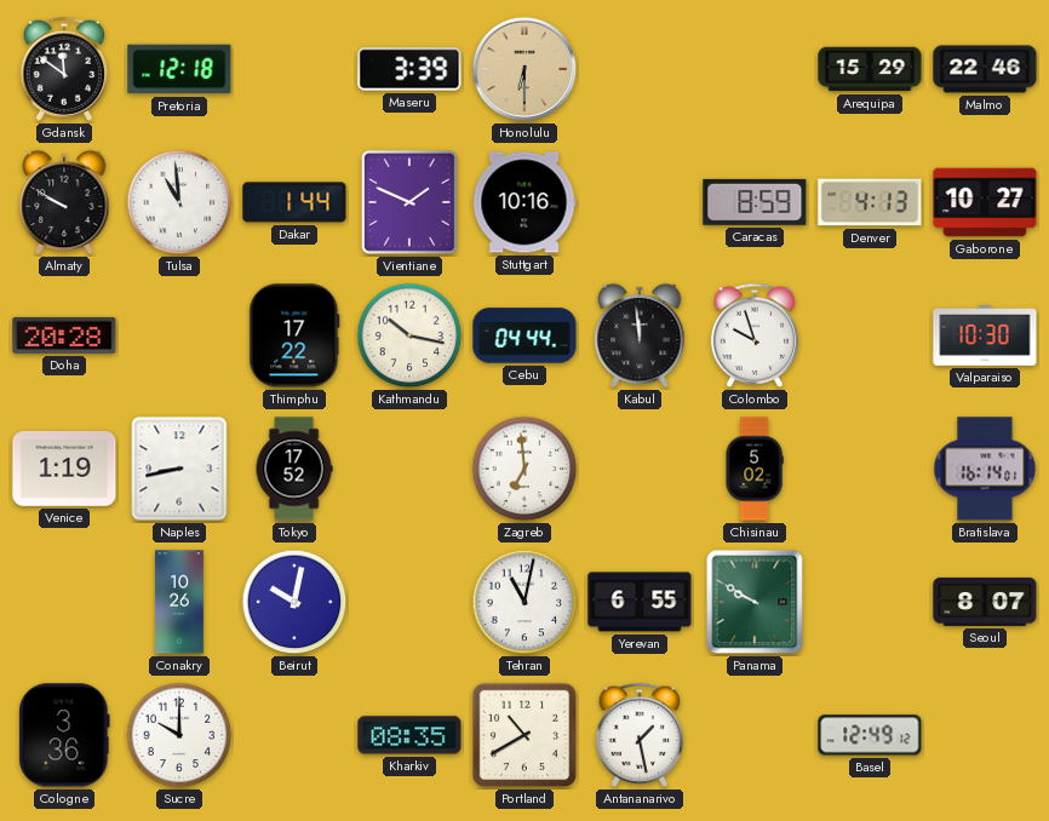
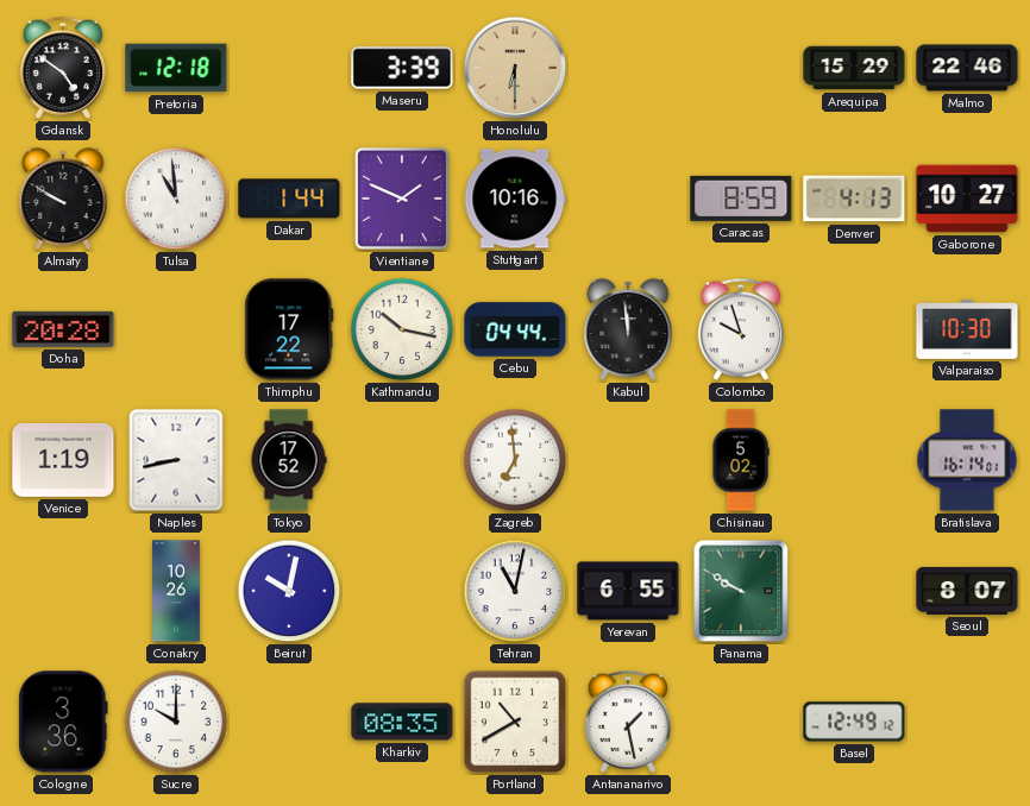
Gdansk: 11:51 -> 4:51 (63, 68)
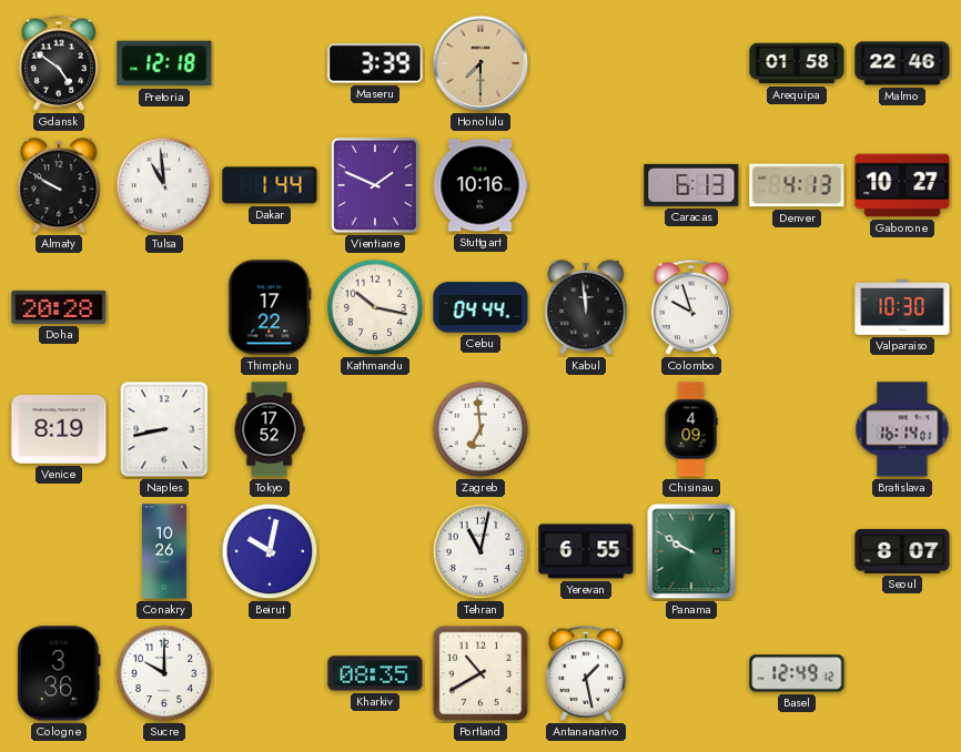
Honolulu: 6:30 -> 7:30 (480, 63)
Arequipa: 15:29 -> 01:58 (797, 63)
Caracas: 8:59 -> 6:13 (691, 185)
Venice: 1:19 -> 8:19 (59, 430)
Chisinau: 5:02 -> 4:09 (691, 429)
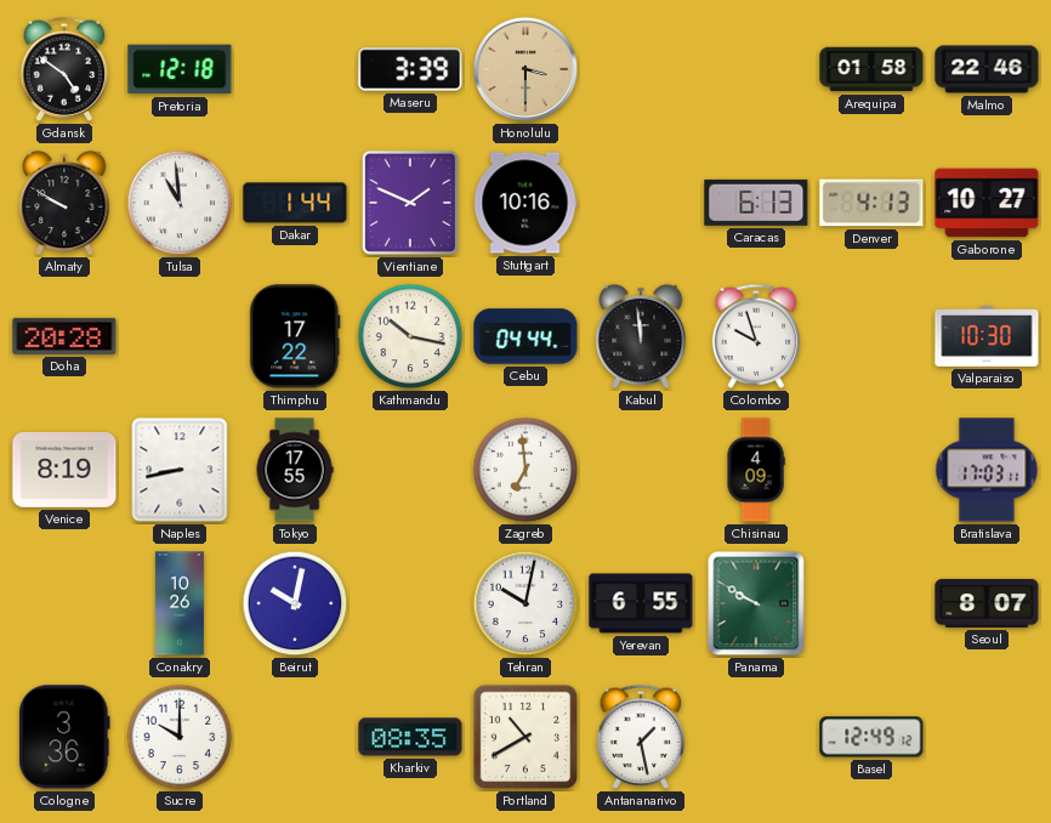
Honolulu: 7:30 -> 3:30 (525, 69)
Tokyo: 17:52 -> 17:55 (295, 470)
Bratislava: 16:14 -> 17:03 (987, 470)
Tehran: 11:02 -> 10:02 (525, 603)
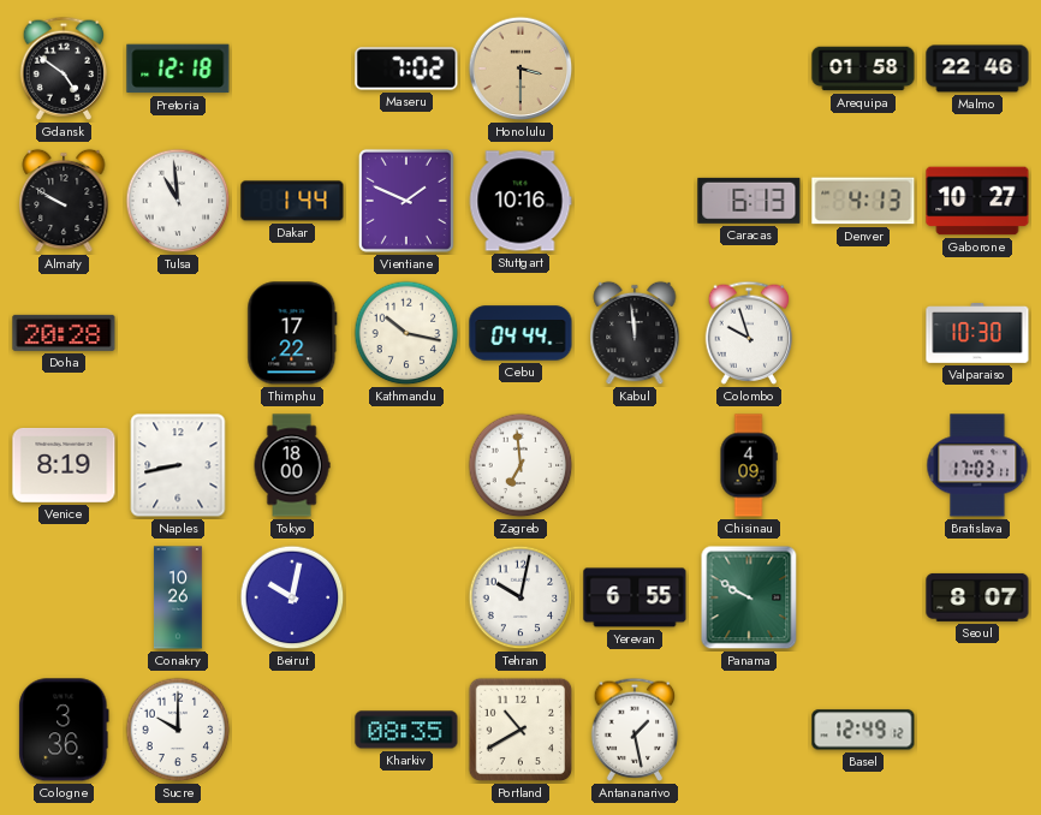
Maseru: 3:39 -> 7:02 (406, 69)
Tokyo: 17:55 -> 18:00 (292, 465)
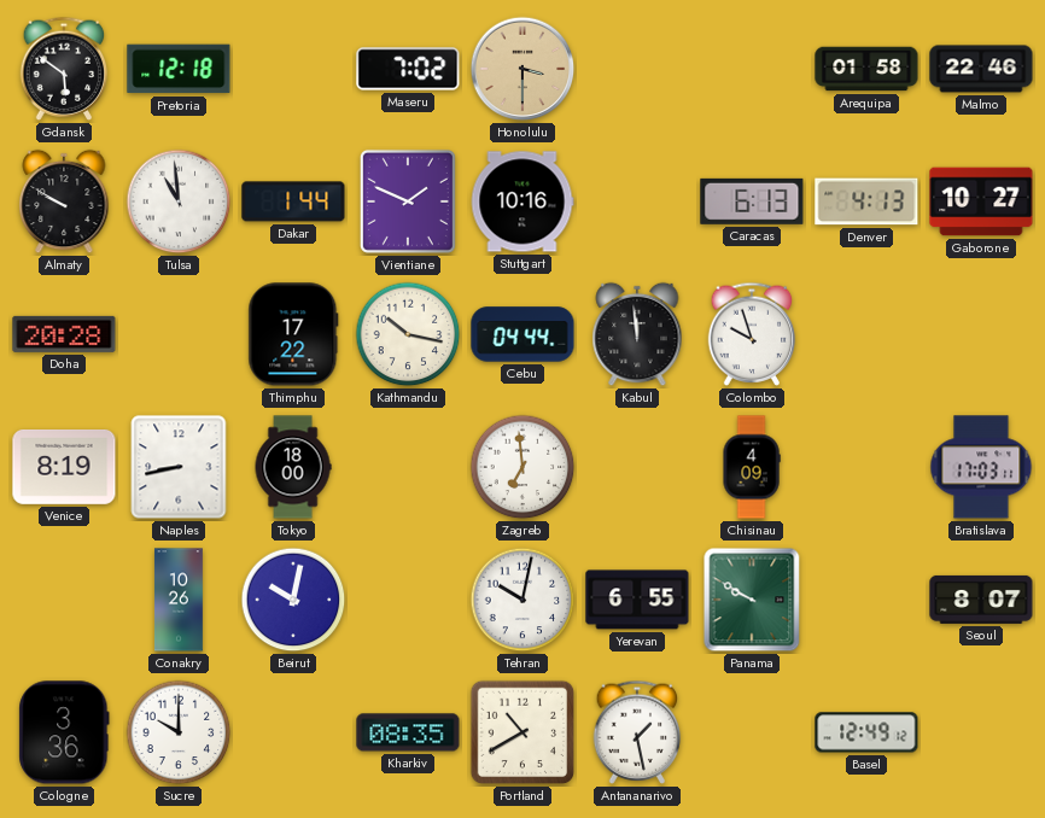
Gdansk: 4:51 -> 5:51 (64, 69)
Valparaiso: 10:30 -> none (977, 334)
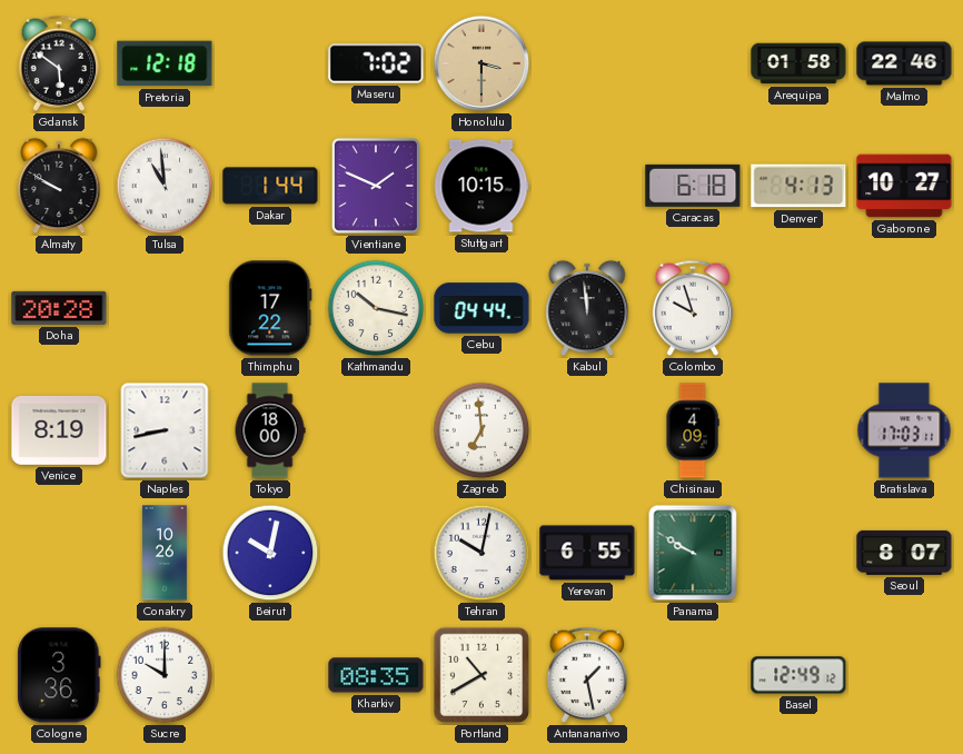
Stuttgart: 10:16 -> 10:15 (481, 186)
Caracas: 6:13 -> 6:18 (693, 186)
